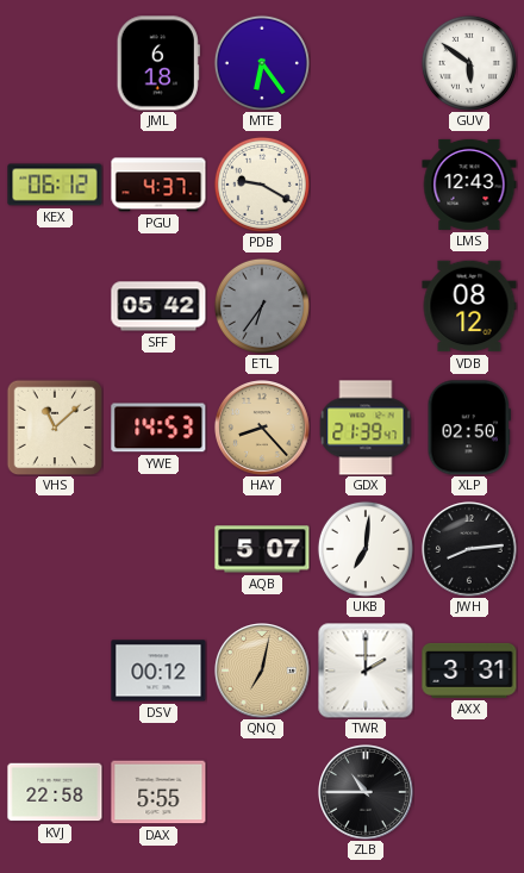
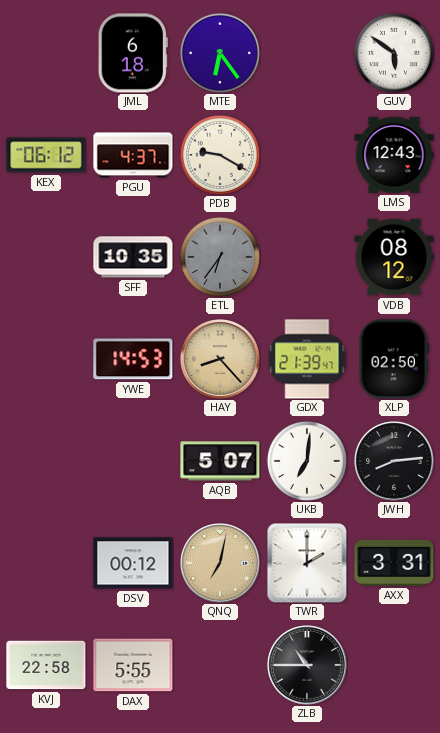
SFF: 05:42 -> 10:35 (133, 257)
VHS: 11:08 -> none (55, 428)
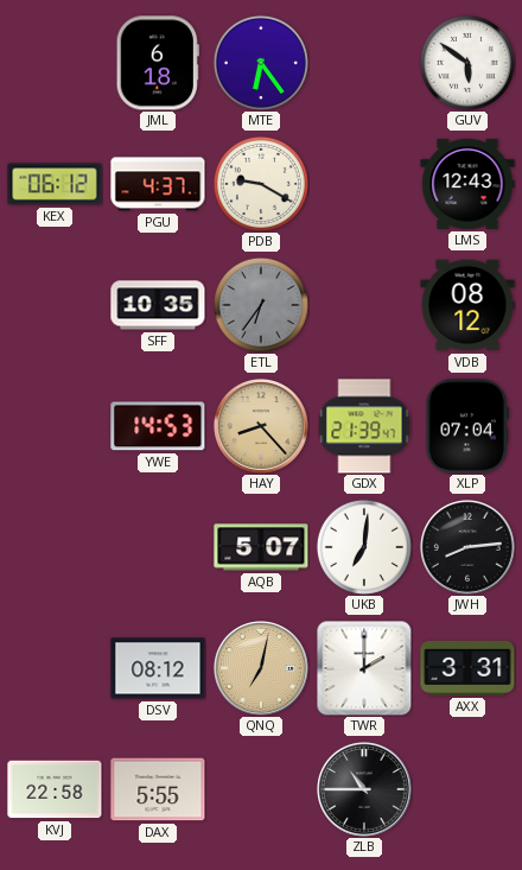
XLP: 02:50 -> 07:04 (467, 426)
DSV: 00:12 -> 08:12 (158, 668)
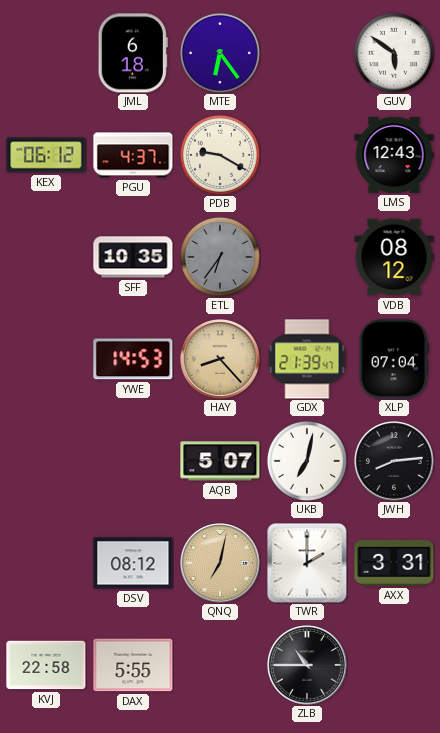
UKB: 7:01 -> 7:02 (307, 461)
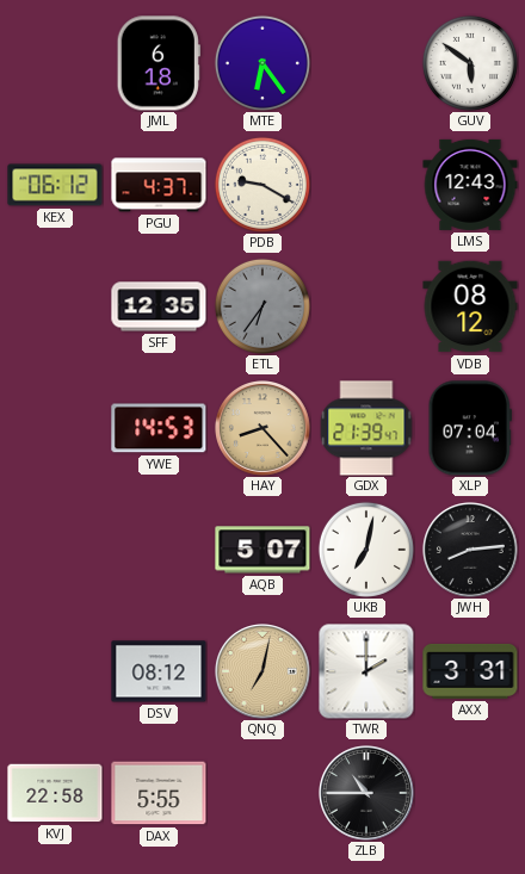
SFF: 10:35 -> 12:35 (159, 306)
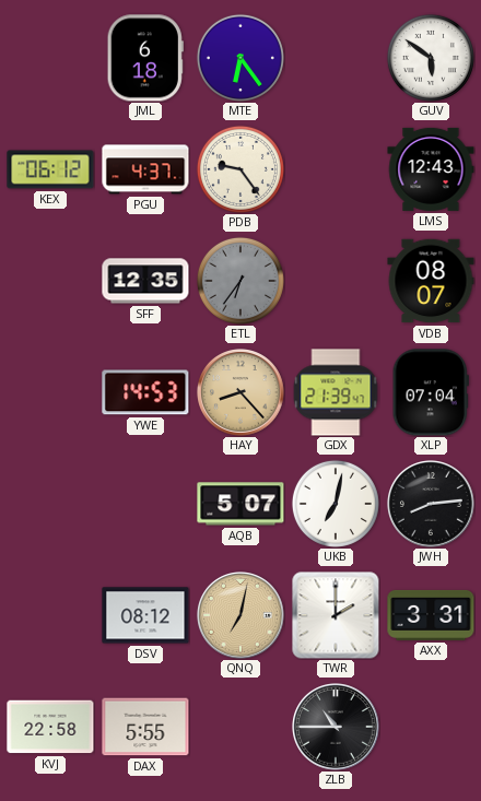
PDB: 9:20 -> 9:24 (241, 169)
VDB: 08:12 -> 08:07 (431, 281)
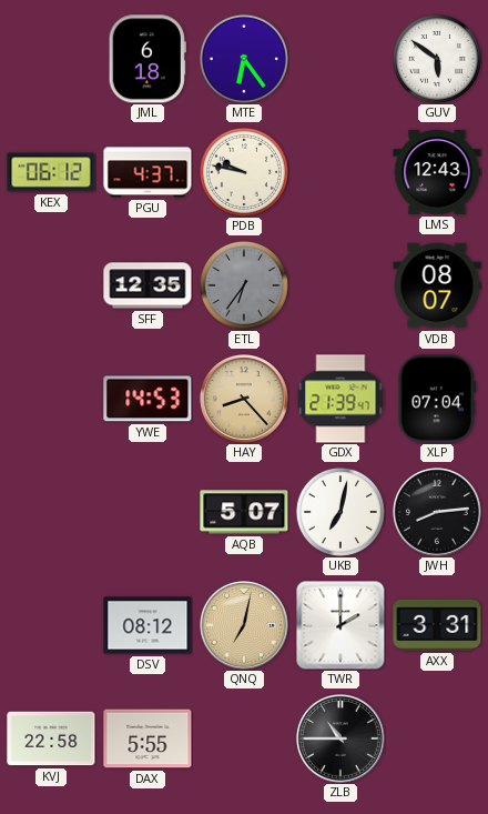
PDB: 9:24 -> 9:47 (244, 172)
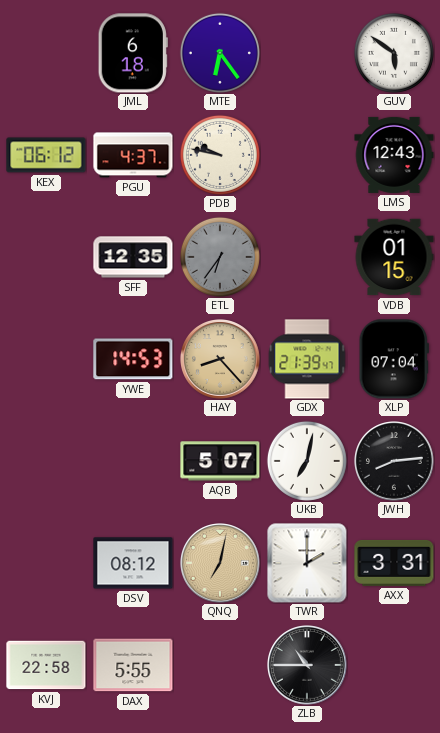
VDB: 08:07 -> 01:15 (394, 257)
